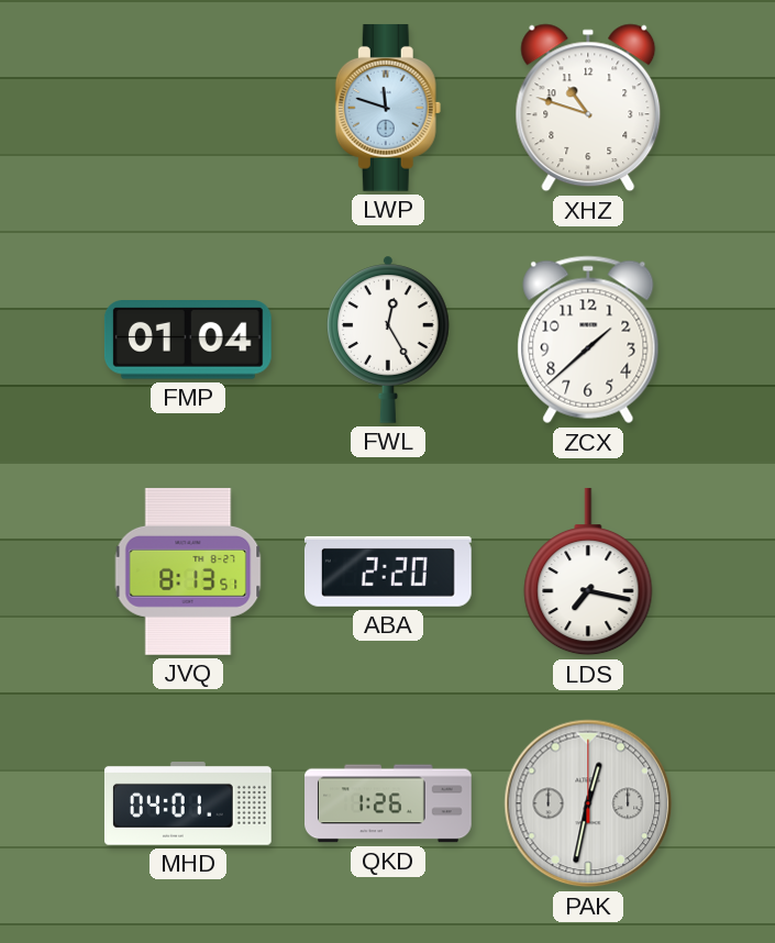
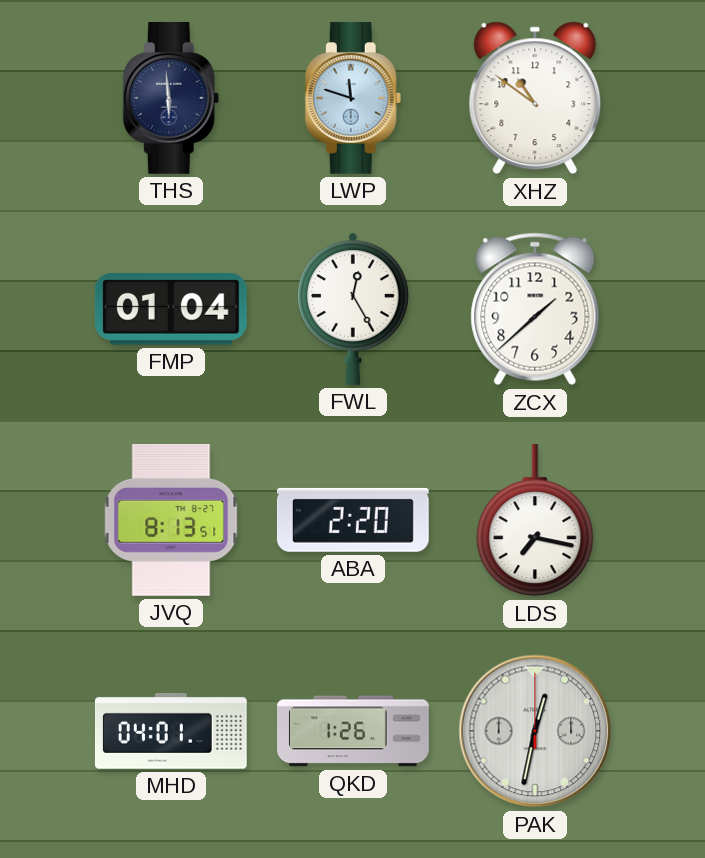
THS: none -> 5:59 (171, 98)
XHZ: 10:48 -> 10:51 (535, 98)
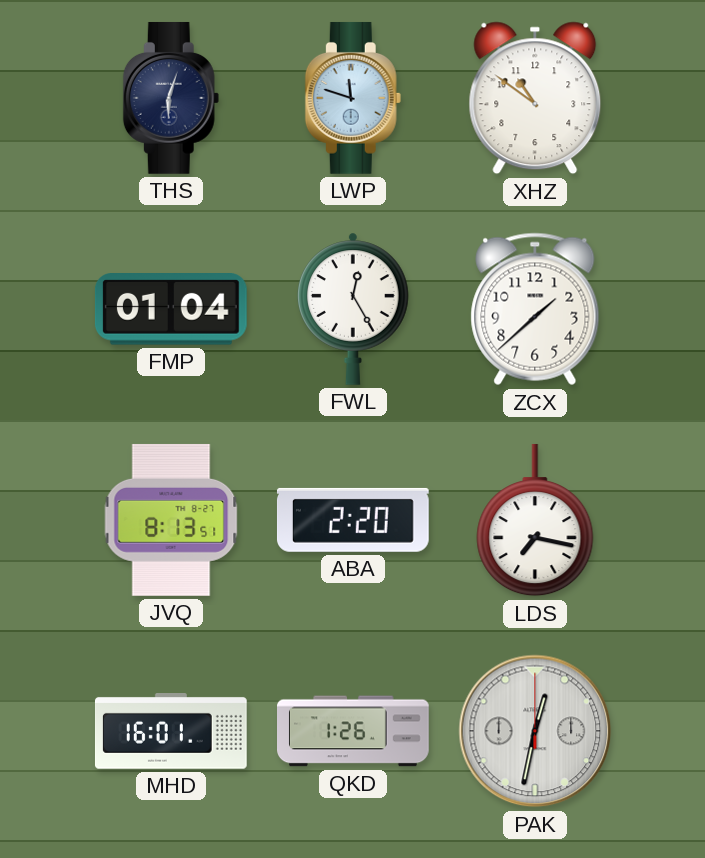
THS: 5:59 -> 6:03 (171, 98)
MHD: 04:01 -> 16:01 (171, 732)
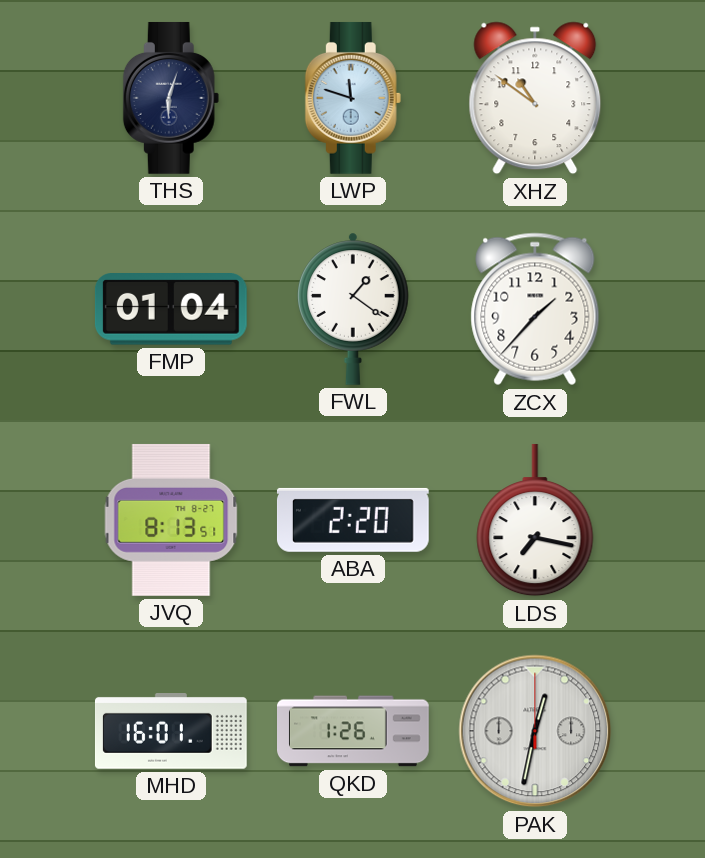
FWL: 12:25 -> 1:21 (354, 309)
ZCX: 1:38 -> 1:37 (535, 309)
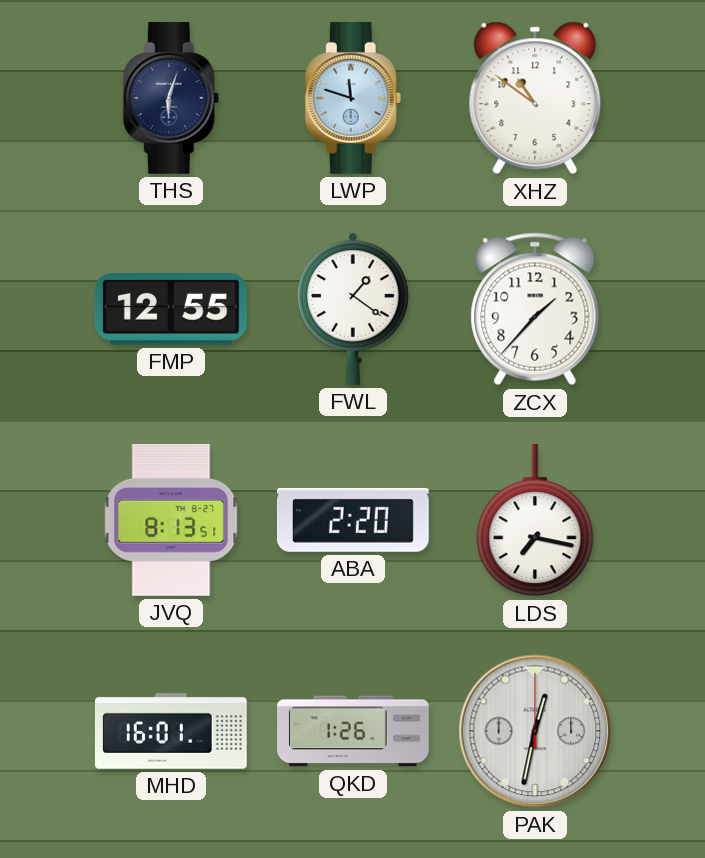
FMP: 01:04 -> 12:55 (171, 309)
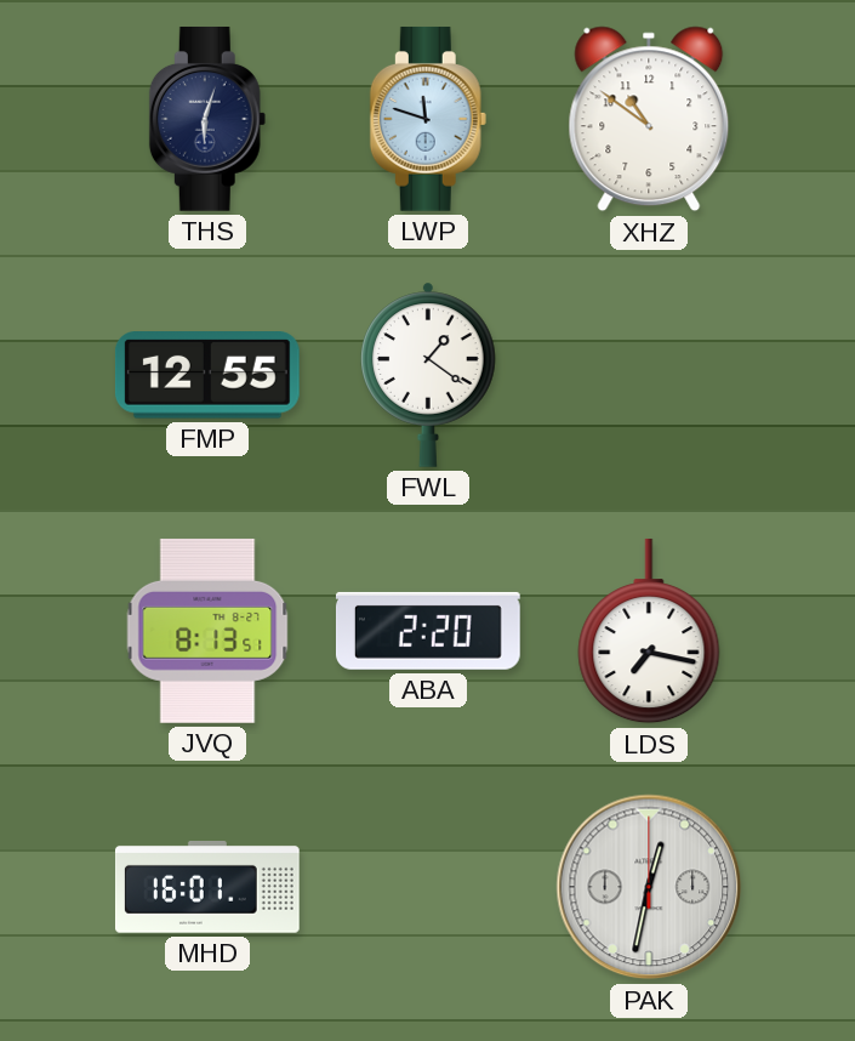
ZCX: 1:37 -> none (535, 309)
QKD: 1:26 -> none (354, 731)
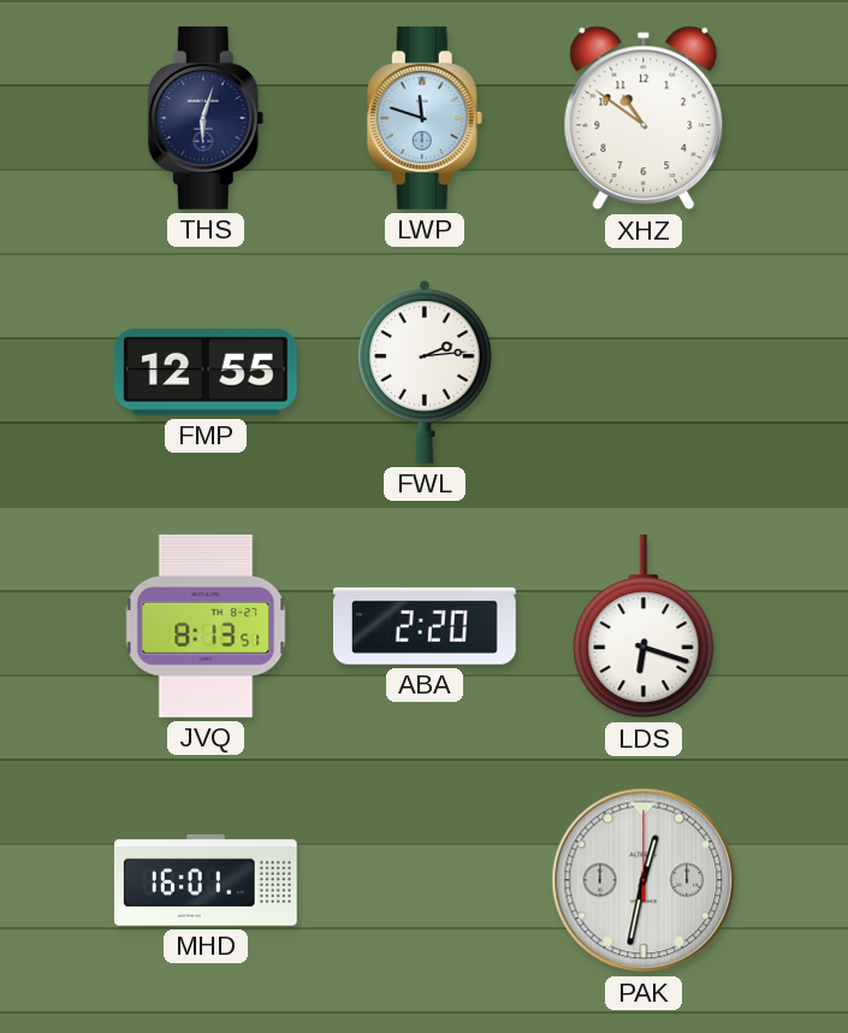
FWL: 1:21 -> 2:14 (426, 372)
LDS: 7:17 -> 6:18 (644, 626)
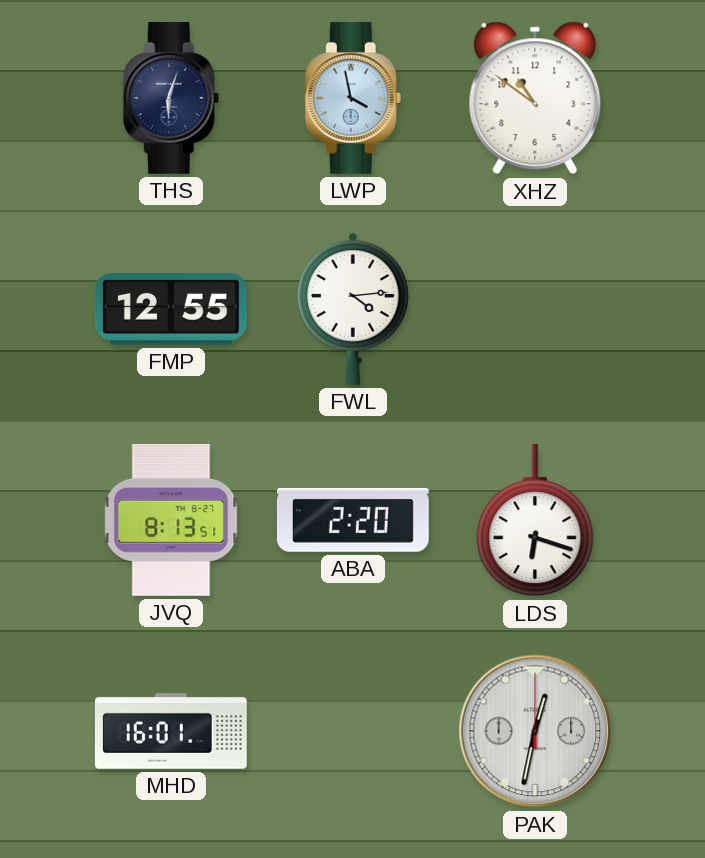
LWP: 11:48 -> 3:58 (353, 98)
FWL: 2:14 -> 4:14 (354, 309)
